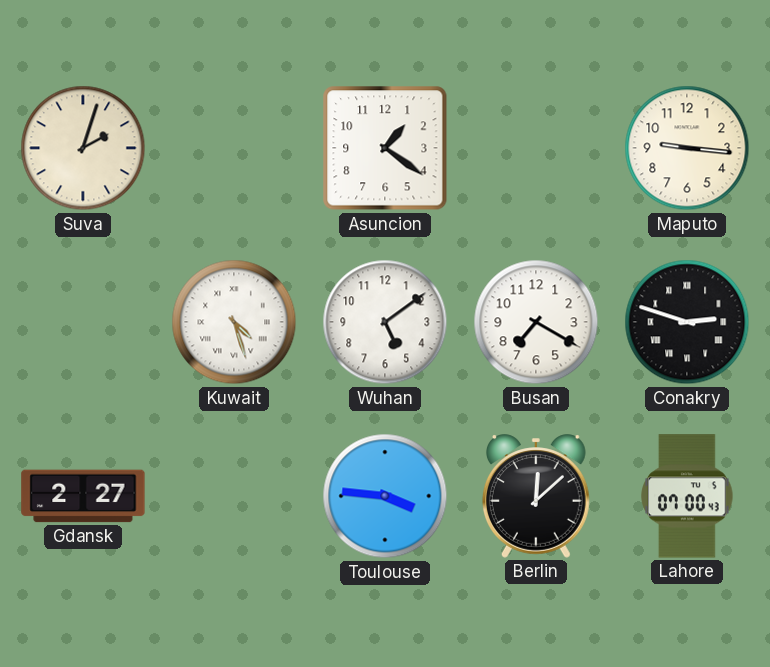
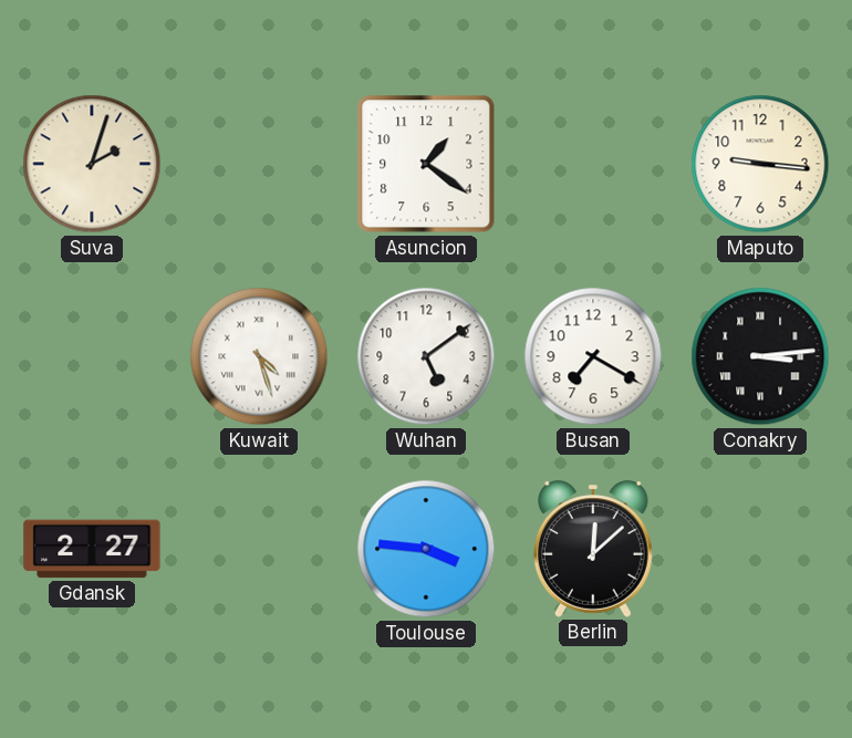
Conakry: 2:48 -> 3:14 (760, 356)
Lahore: 07:00 -> none (687, 496)
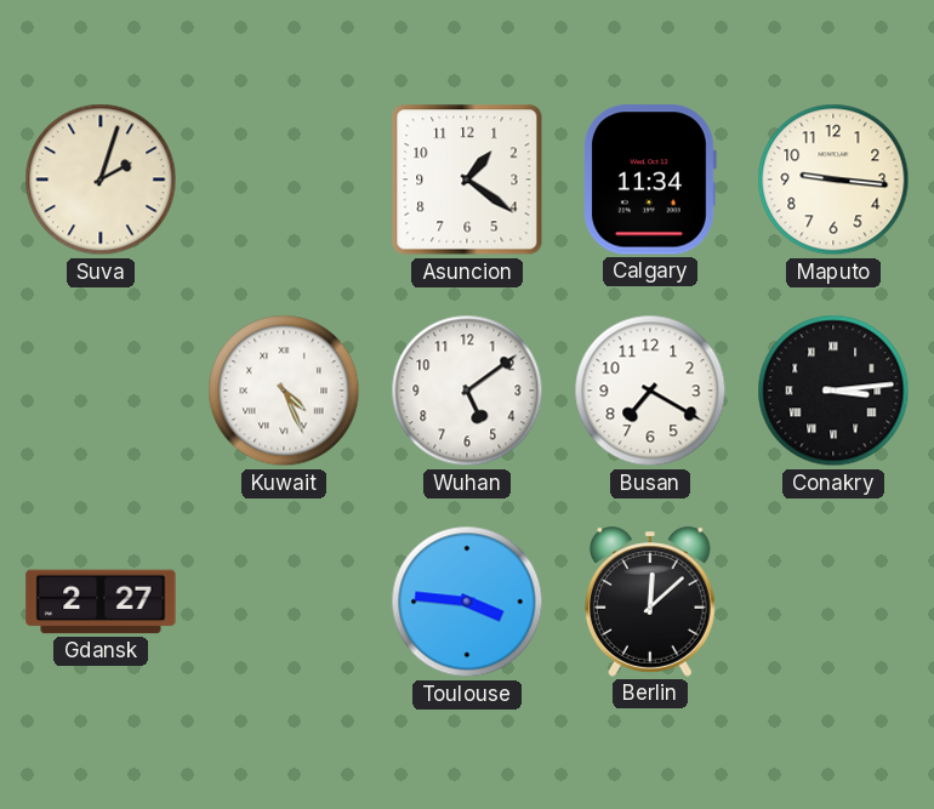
Calgary: none -> 11:34 (650, 180)
Kuwait: 4:27 -> 4:26 (284, 391)
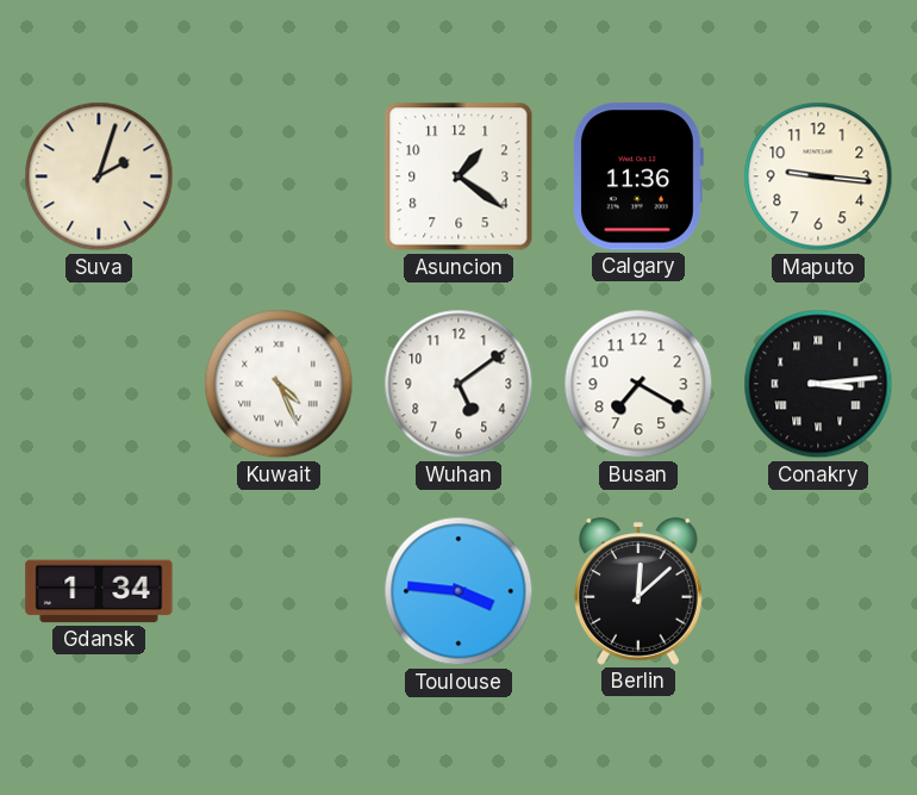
Calgary: 11:34 -> 11:36 (638, 176)
Gdansk: 2:27 -> 1:34 (99, 591)
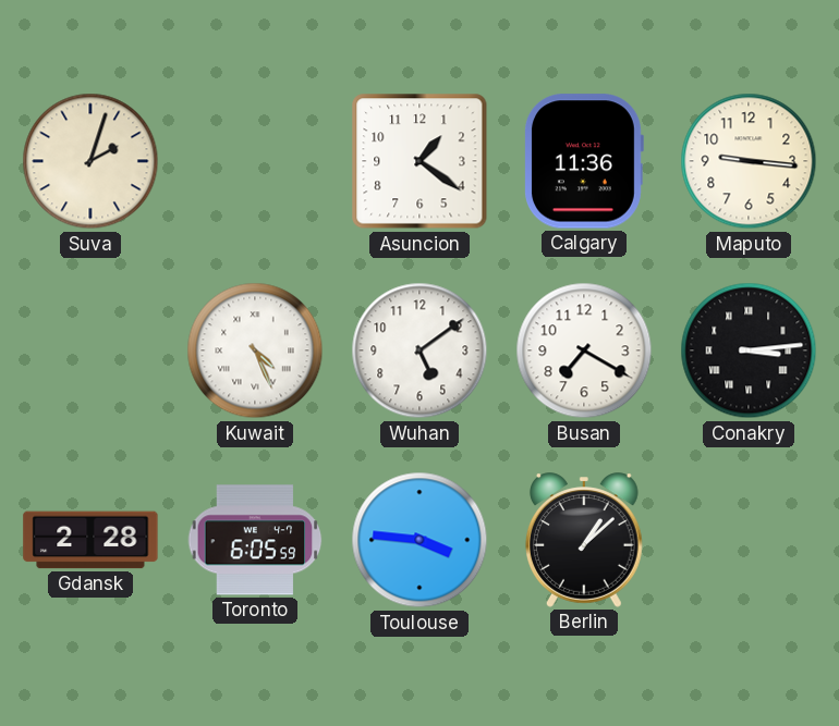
Gdansk: 1:34 -> 2:28 (90, 540)
Toronto: none -> 6:05 (255, 540)
Berlin: 12:08 -> 1:08 (584, 540)
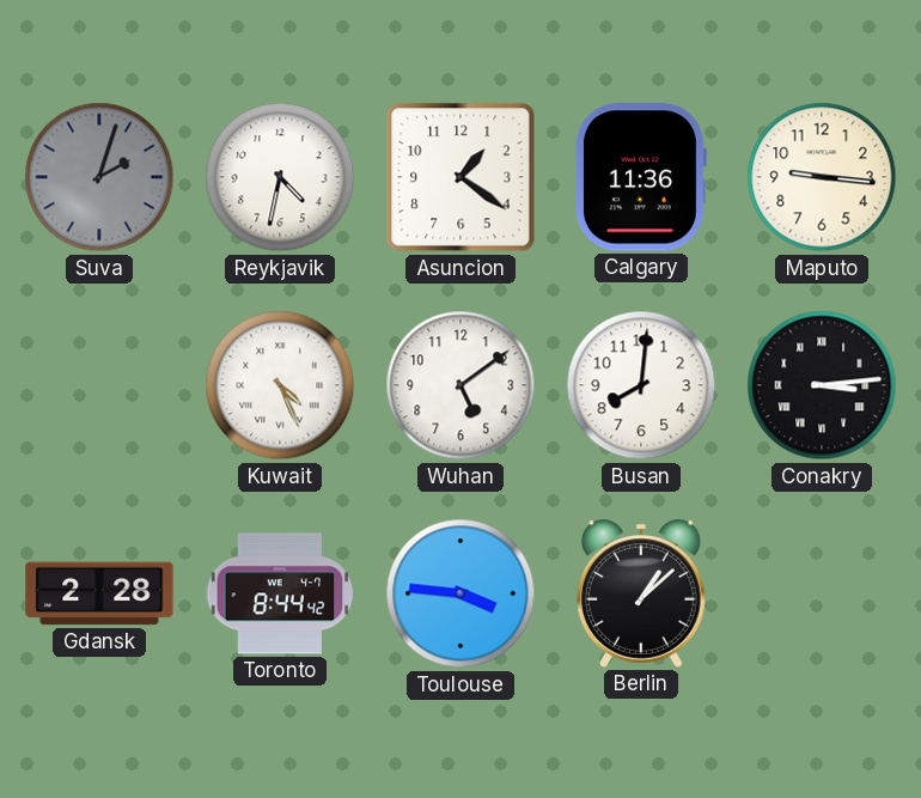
Suva dial: cream -> grey (99, 177)
Reykjavik: none -> 4:32 (280, 177)
Busan: 7:20 -> 8:01 (641, 385)
Toronto: 6:05 -> 8:44 (280, 593)
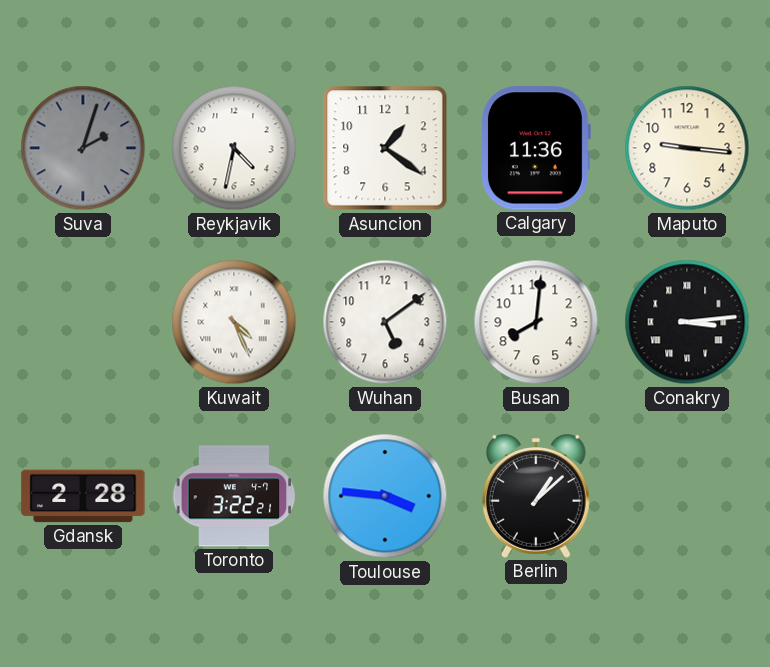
Toronto: 8:44 -> 3:22 (234, 496)
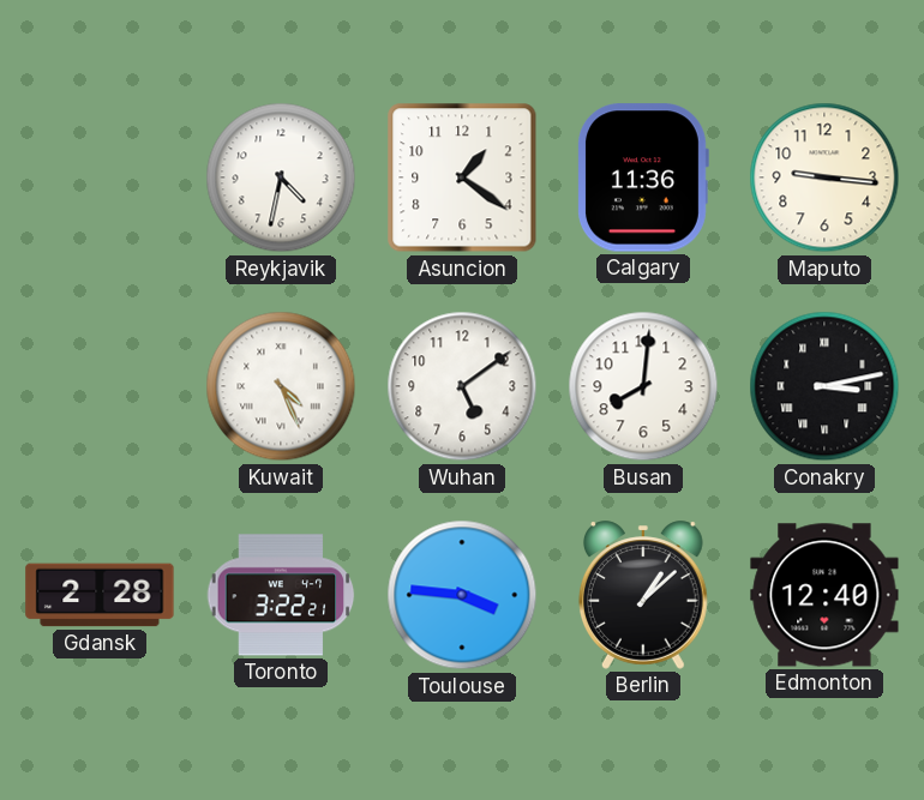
Suva: 2:03 -> none (83, 148)
Conakry: 3:14 -> 3:13 (824, 386)
Edmonton: none -> 12:40 (824, 595)
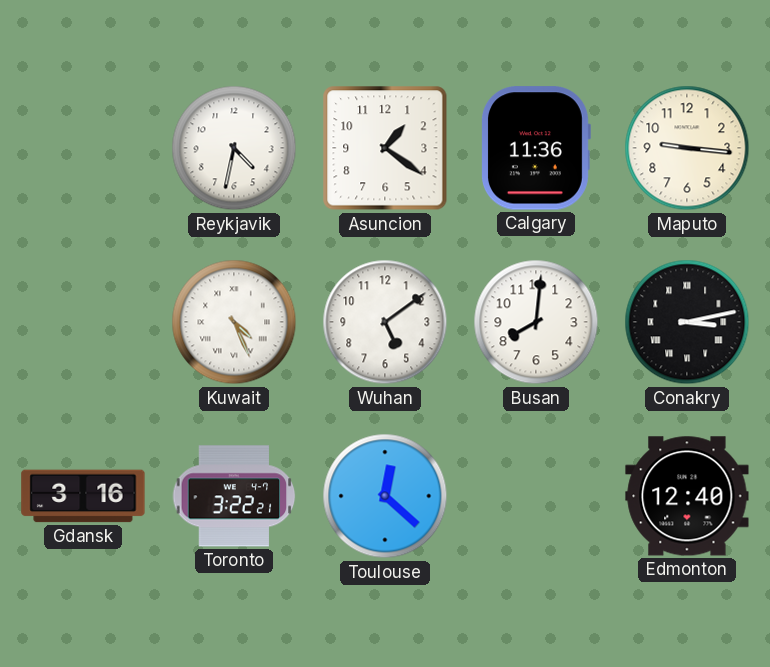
Gdansk: 2:28 -> 3:16 (83, 496)
Toulouse: 3:46 -> 12:22 (385, 496)
Berlin: 1:08 -> none (643, 595)
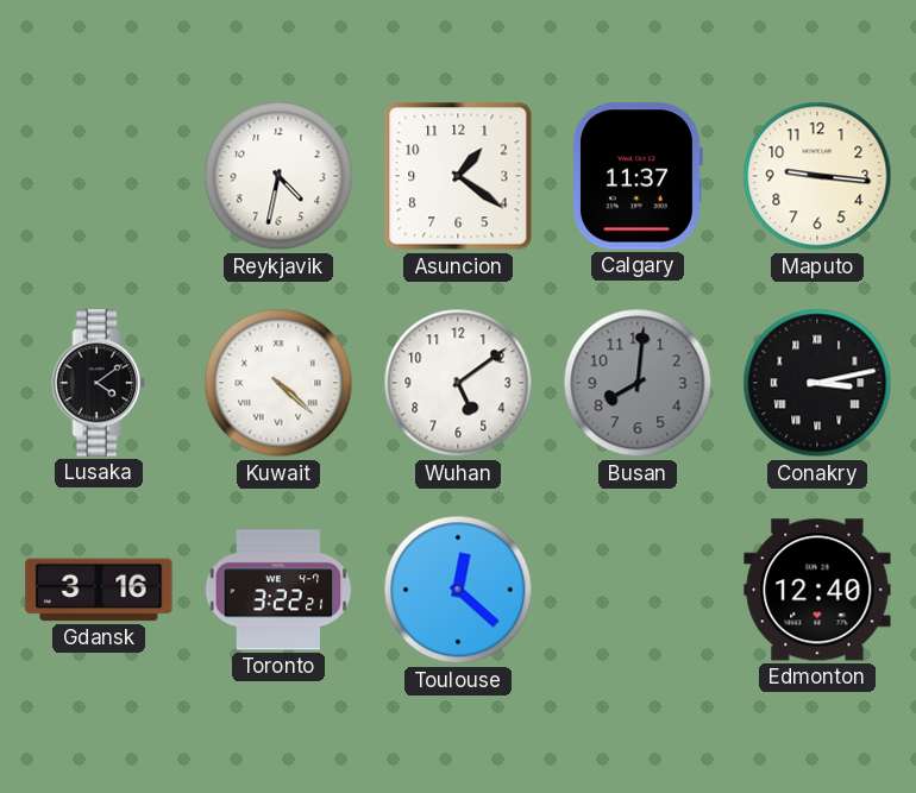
Calgary: 11:36 -> 11:37 (638, 176)
Lusaka: none -> 4:09 (99, 383)
Kuwait: 4:26 -> 4:22 (278, 383)
Busan dial: white -> grey (638, 383)
